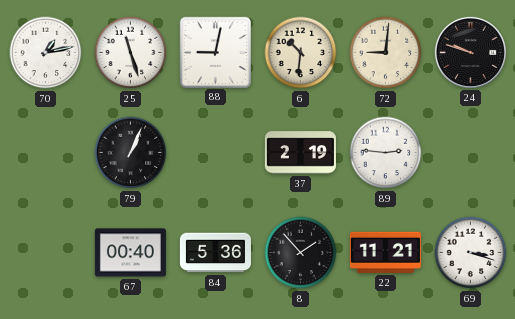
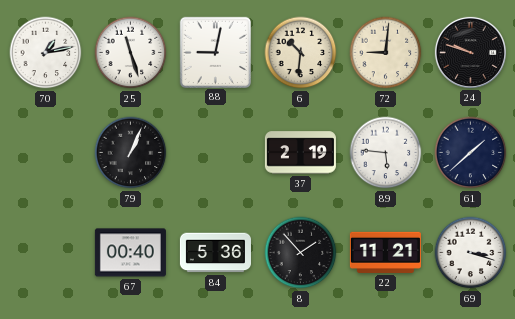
89: 2:46 -> 5:46 (386, 153)
61: none -> 1:38 (471, 153)
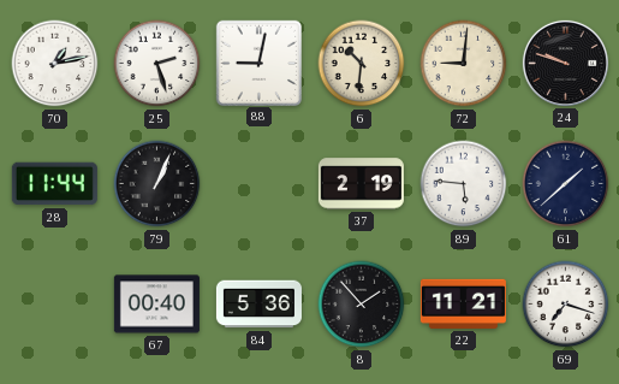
25: 11:27 -> 2:27 (157, 64)
28: none -> 11:44 (54, 184)
69: 3:18 -> 7:18 (566, 305)
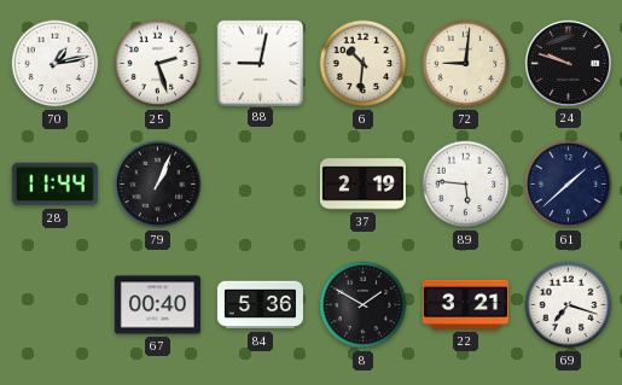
8: 1:53 -> 1:50 (364, 305)
22: 11:21 -> 3:21 (465, 304)
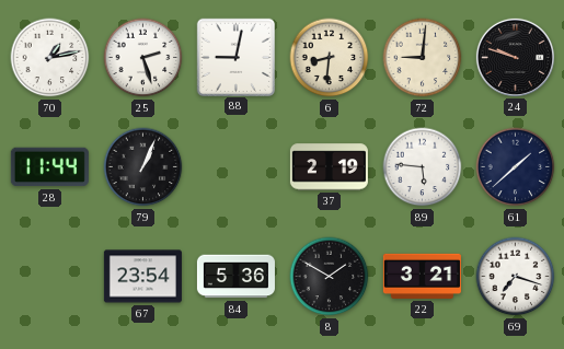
6: 10:31 -> 8:31 (330, 58)
67: 00:40 -> 23:54 (142, 277)
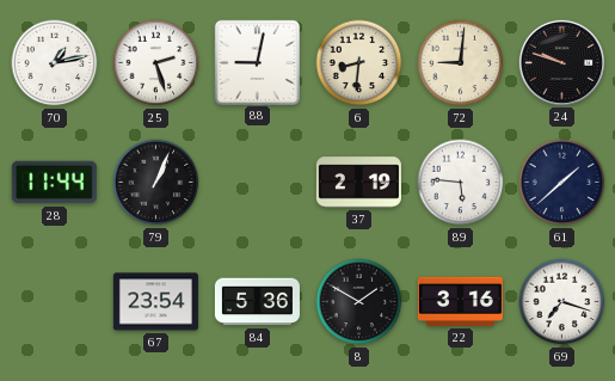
22: 3:21 -> 3:16 (460, 301)
